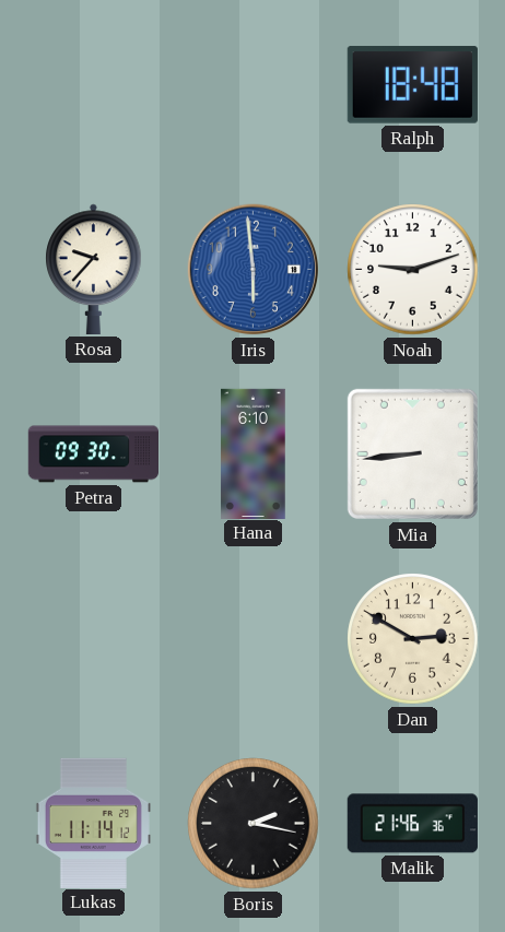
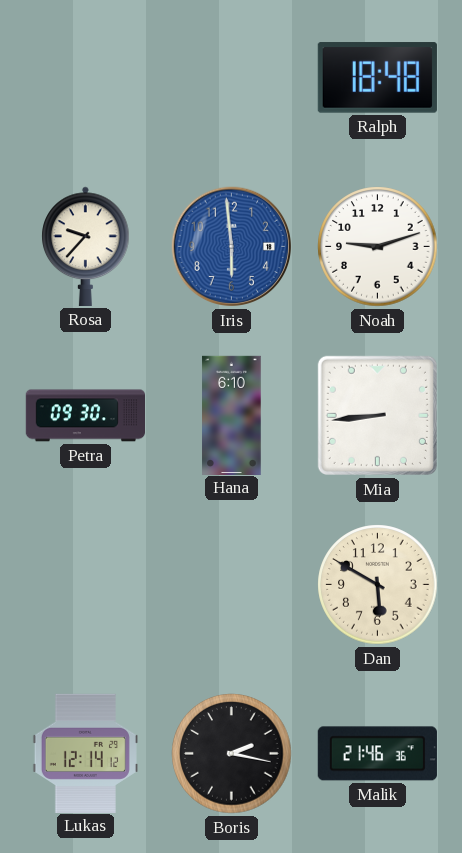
Dan: 2:50 -> 5:50 (378, 585)
Lukas: 11:14 -> 12:14 (85, 753)
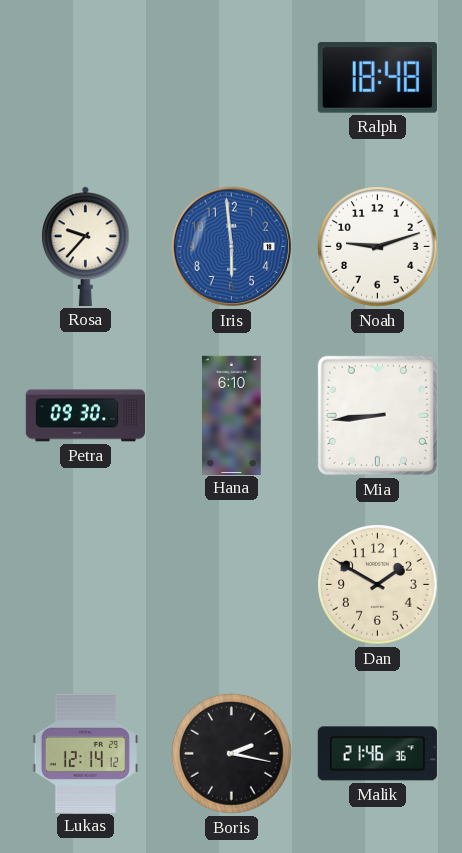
Dan: 5:50 -> 1:50 (378, 585)
